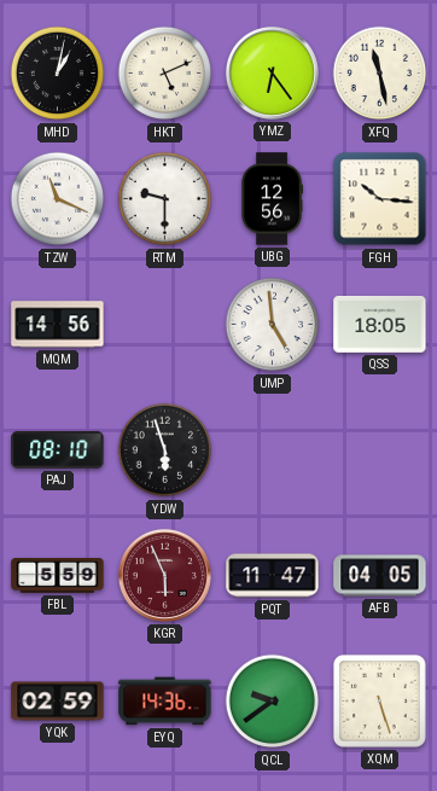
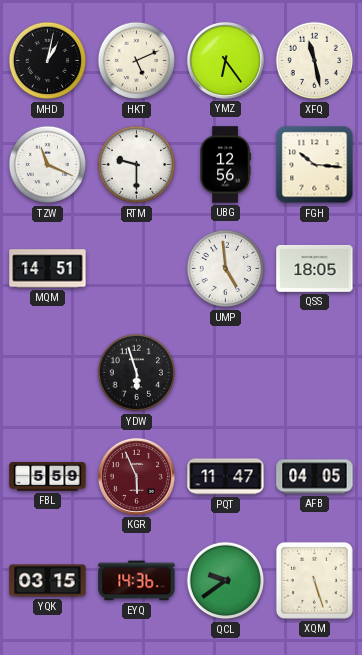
MQM: 14:56 -> 14:51 (48, 269)
PAJ: 08:10 -> none (58, 450)
YQK: 02:59 -> 03:15 (48, 581)
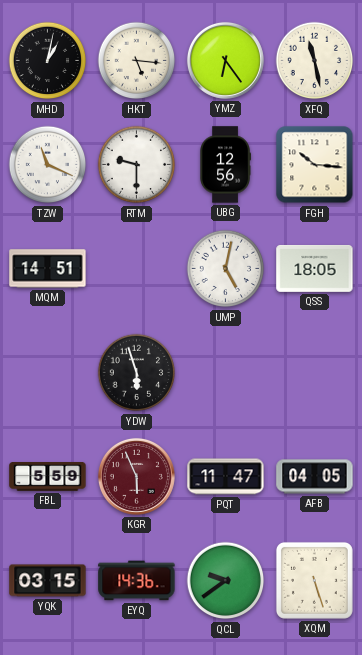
HKT: 5:11 -> 5:16 (137, 61)
UMP: 4:59 -> 5:02 (226, 269)
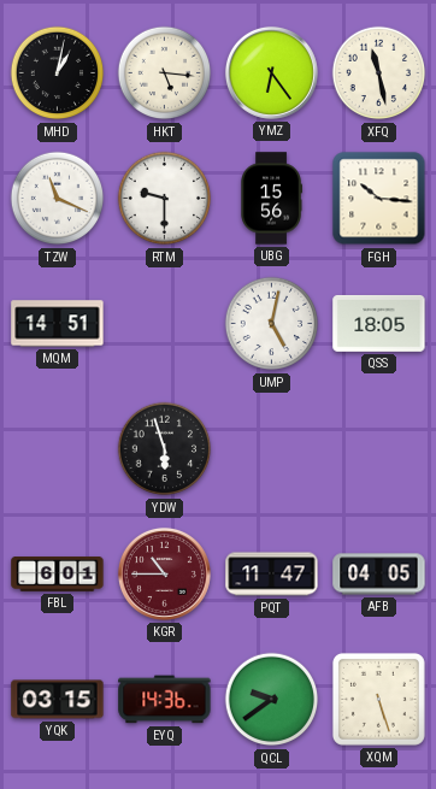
UBG: 12:56 -> 15:56 (271, 199)
FBL: 5:59 -> 6:01 (58, 575)
KGR: 5:56 -> 10:45 (164, 573)
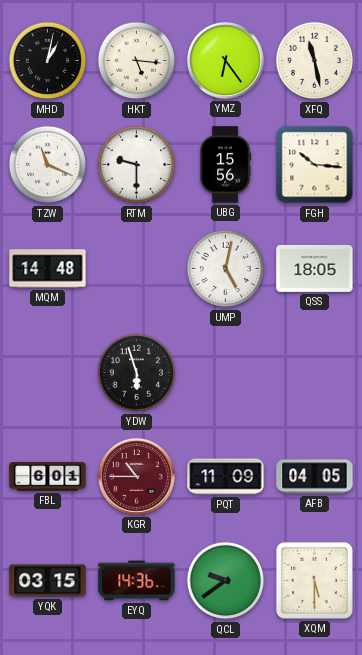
MQM: 14:51 -> 14:48 (48, 269)
PQT: 11:47 -> 11:09 (226, 477)
XQM: 5:27 -> 5:30 (314, 580)
